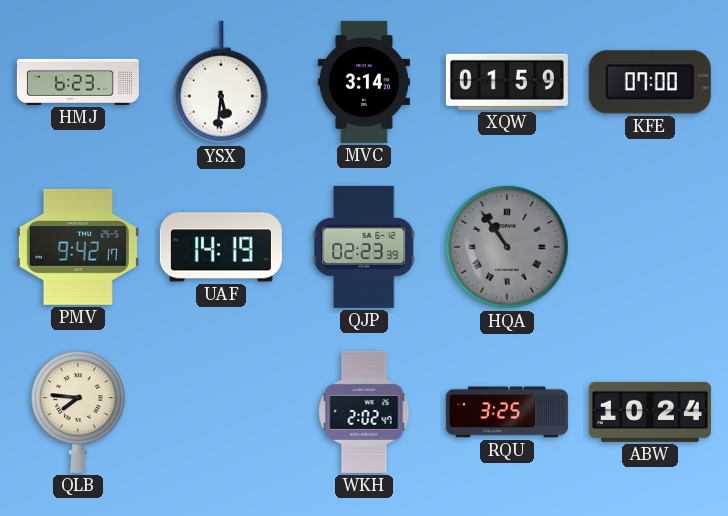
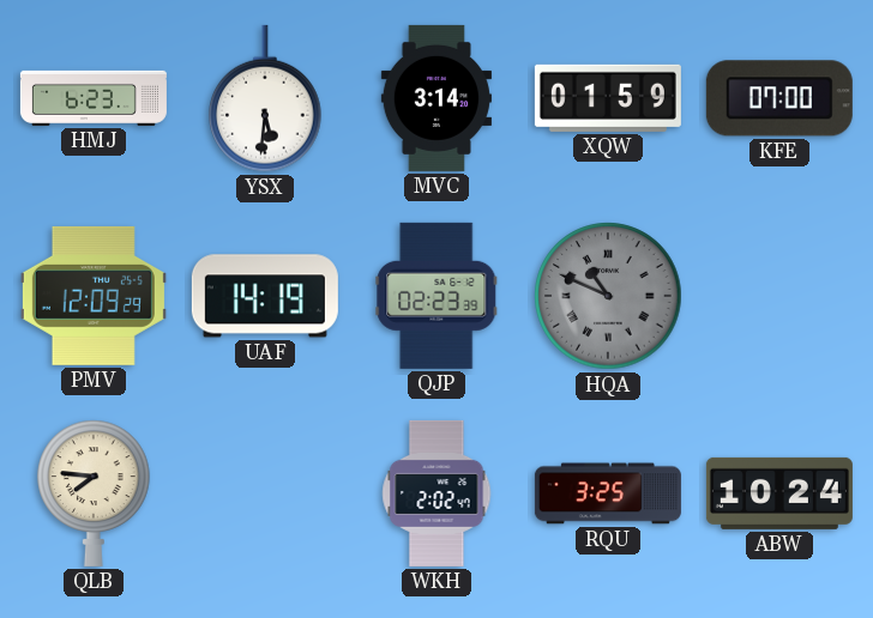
PMV: 9:42 -> 12:09 (94, 296)
HQA: 10:54 -> 10:49 (608, 296)
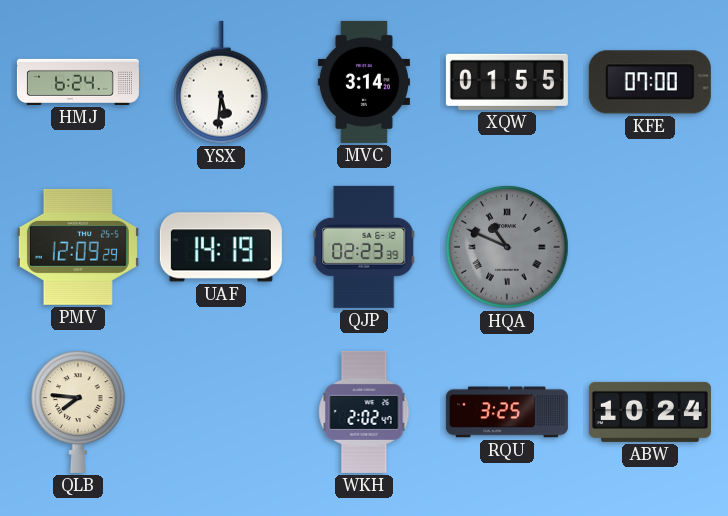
HMJ: 6:23 -> 6:24 (78, 82)
XQW: 01:59 -> 01:55 (507, 82)
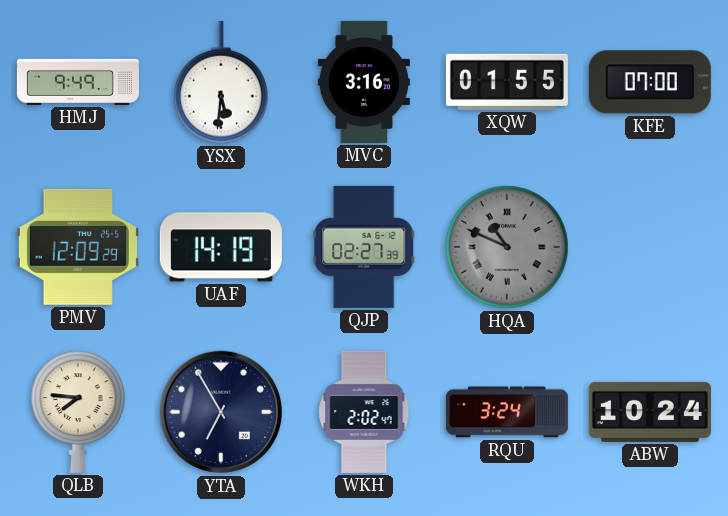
HMJ: 6:24 -> 9:49 (78, 82)
MVC: 3:14 -> 3:16 (364, 82)
QJP: 02:23 -> 02:27 (364, 247)
YTA: none -> 6:55 (221, 412)
RQU: 3:25 -> 3:24 (507, 412)
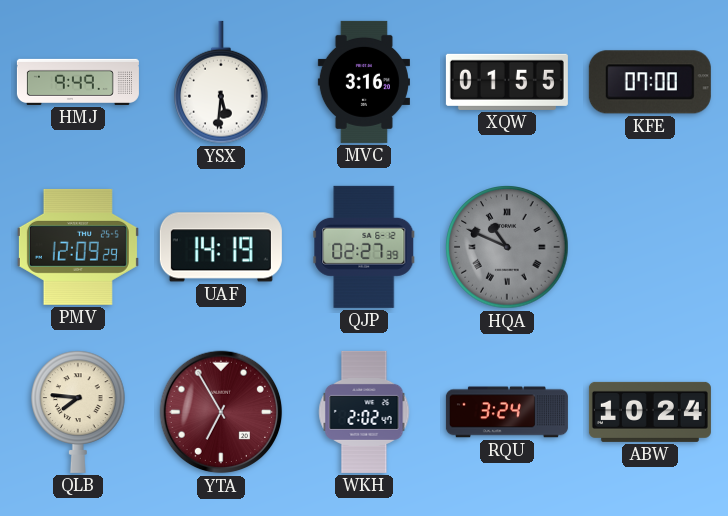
YTA dial: navy -> burgundy (221, 412)
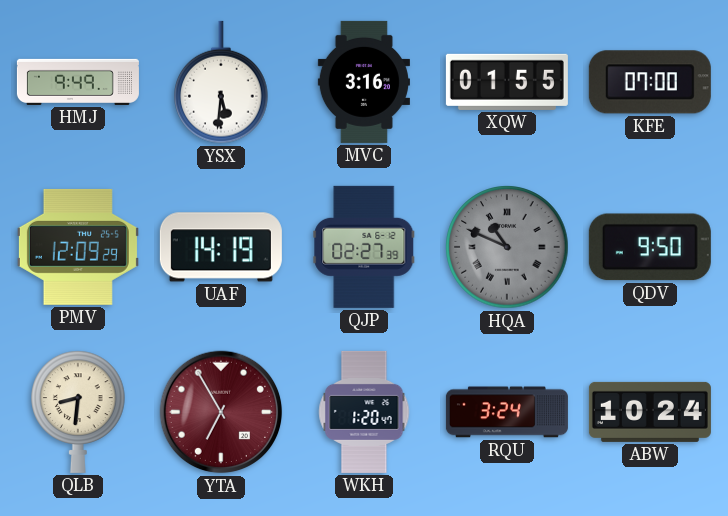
QDV: none -> 9:50 (650, 247)
QLB: 7:46 -> 8:31 (78, 412)
WKH: 2:02 -> 1:20 (364, 412)
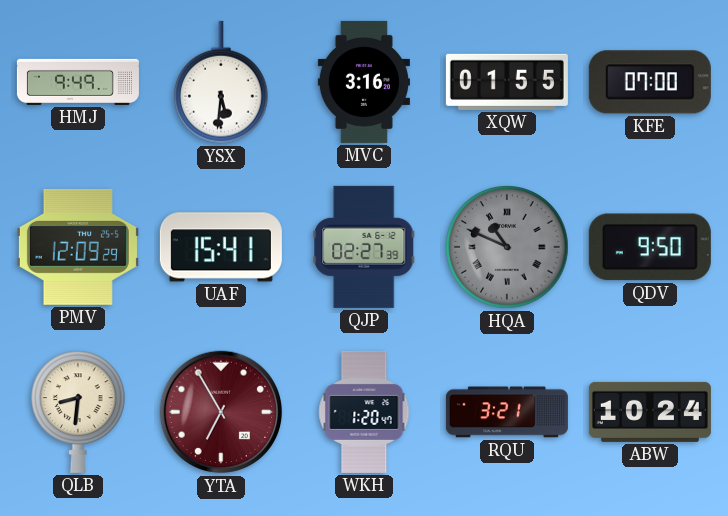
UAF: 14:19 -> 15:41 (221, 247)
RQU: 3:24 -> 3:21 (507, 412)
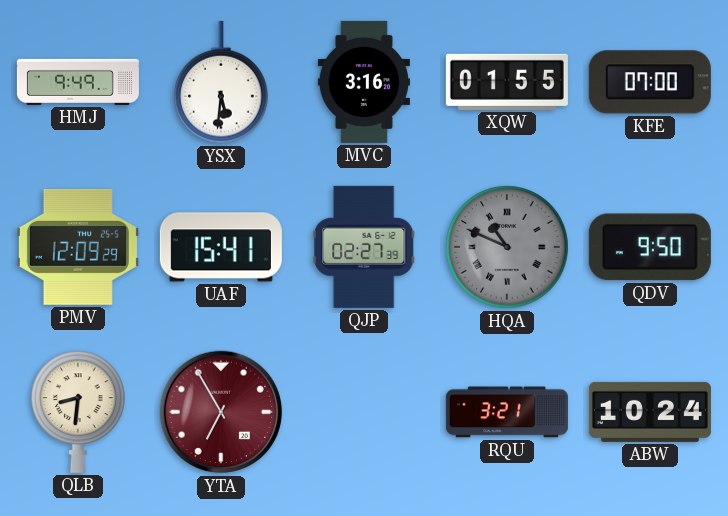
WKH: 1:20 -> none (364, 412)
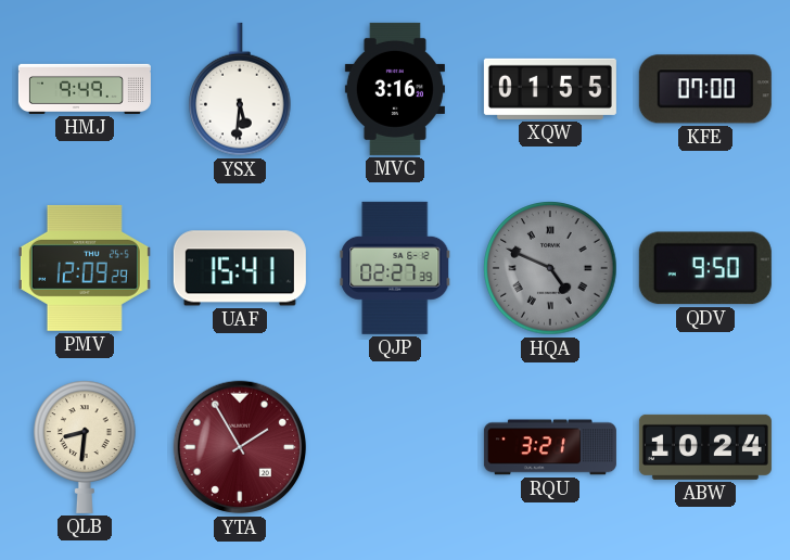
HQA: 10:49 -> 4:49 (550, 268)
YTA: 6:55 -> 1:55 (240, 447)
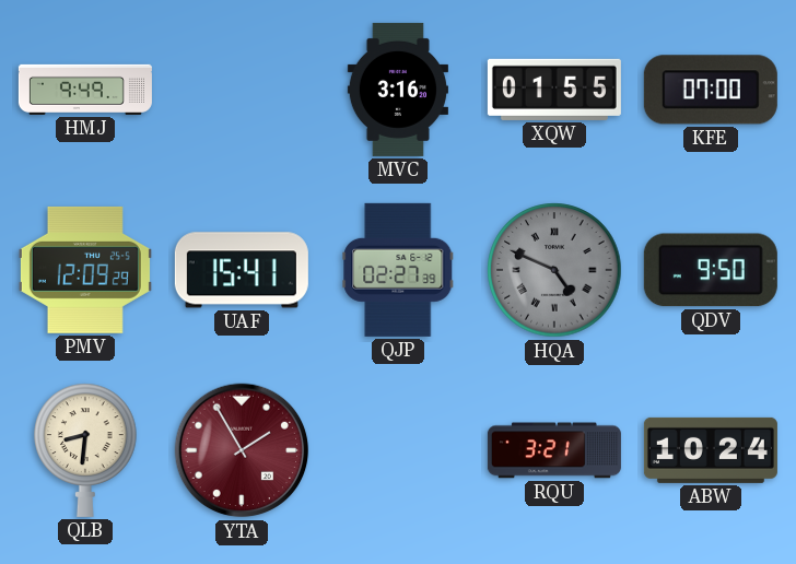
YSX: 5:31 -> none (240, 89)
